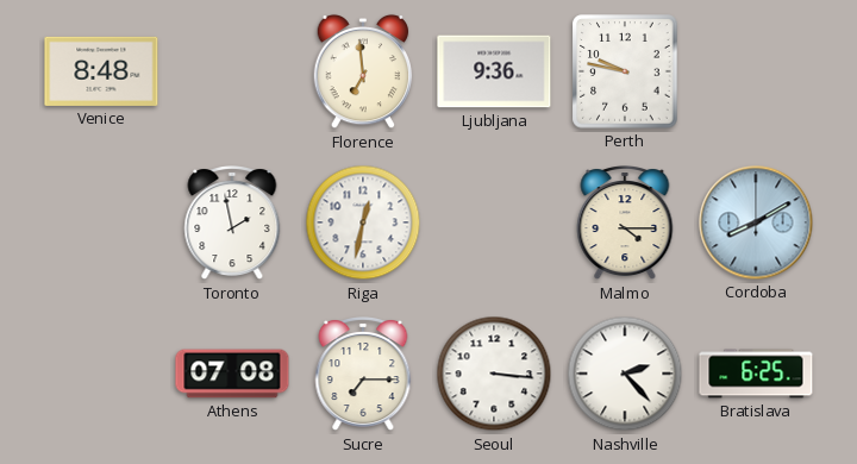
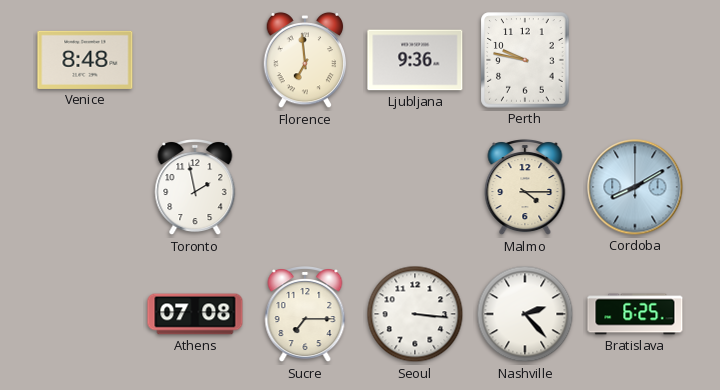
Riga: 12:32 -> none (363, 222)
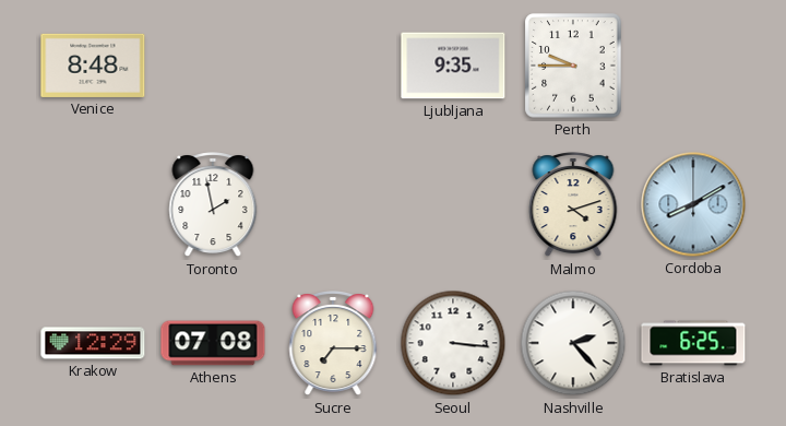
Florence: 6:59 -> none (305, 60)
Ljubljana: 9:36 -> 9:35 (453, 66)
Perth: 9:47 -> 9:45 (573, 66)
Malmo: 4:15 -> 4:12 (573, 205)
Krakow: none -> 12:29 (93, 343)
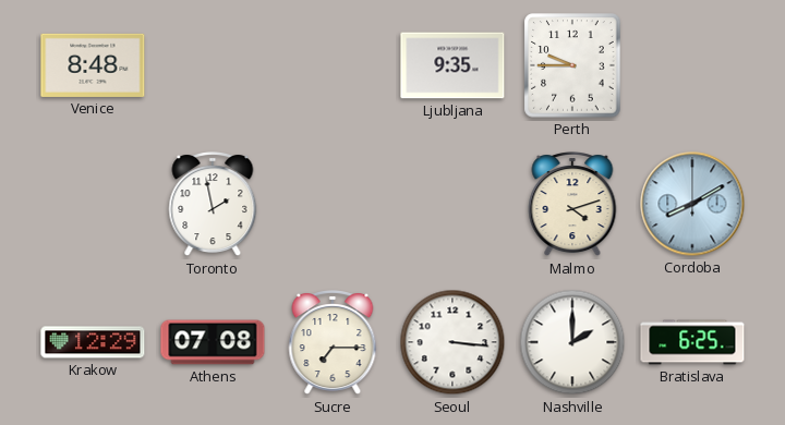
Nashville: 2:23 -> 2:00 (572, 342)
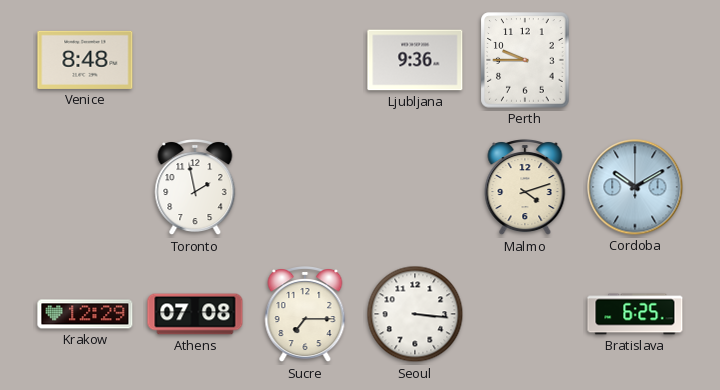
Ljubljana: 9:35 -> 9:36 (415, 60)
Cordoba: 8:10 -> 10:10 (635, 187)
Nashville: 2:00 -> none (572, 342)
